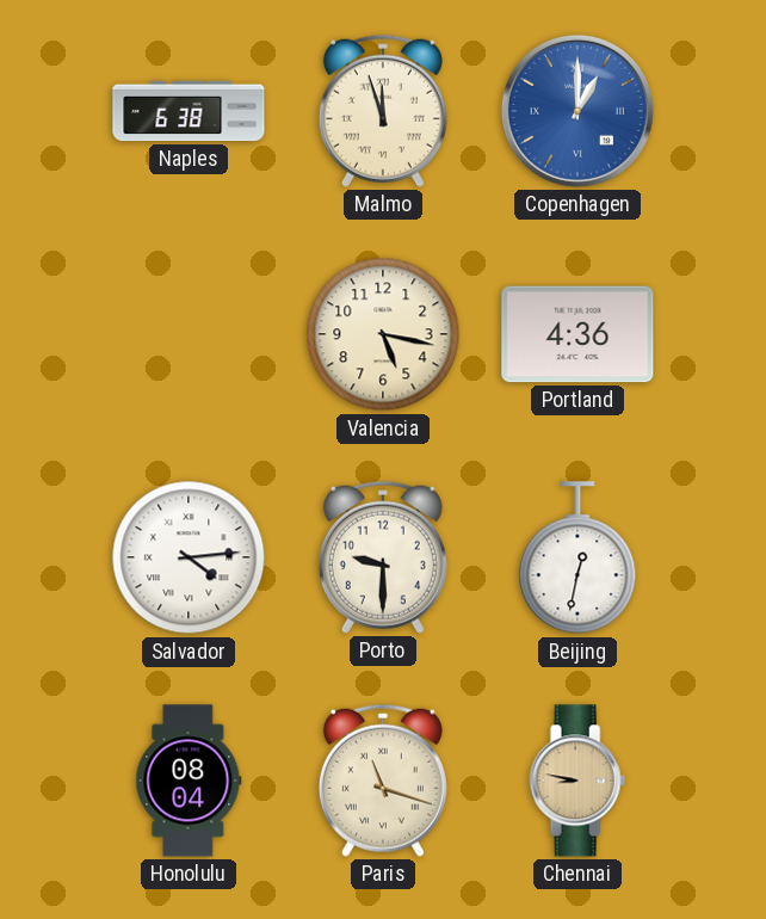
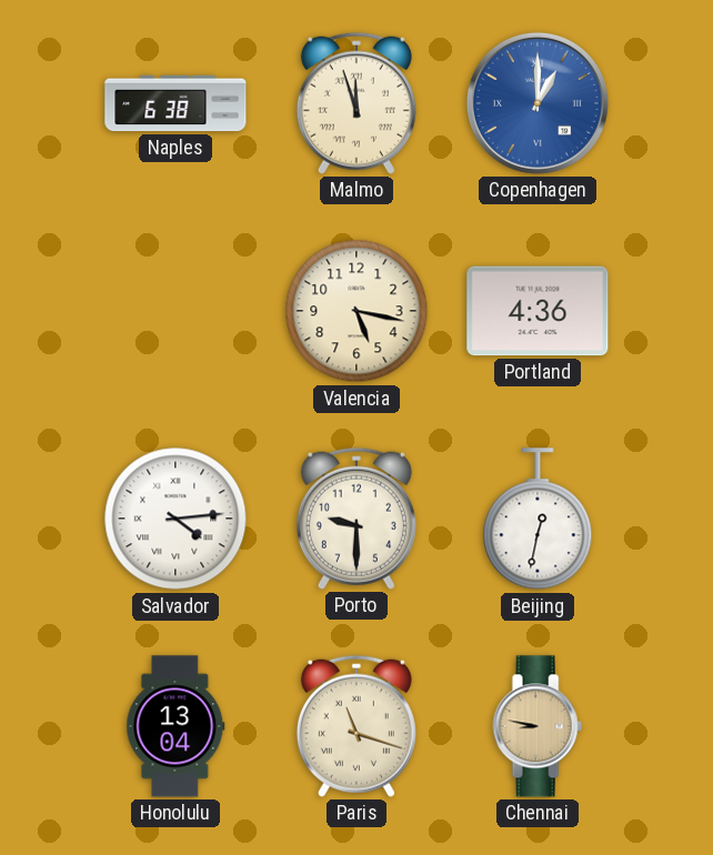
Honolulu: 08:04 -> 13:04 (175, 726)
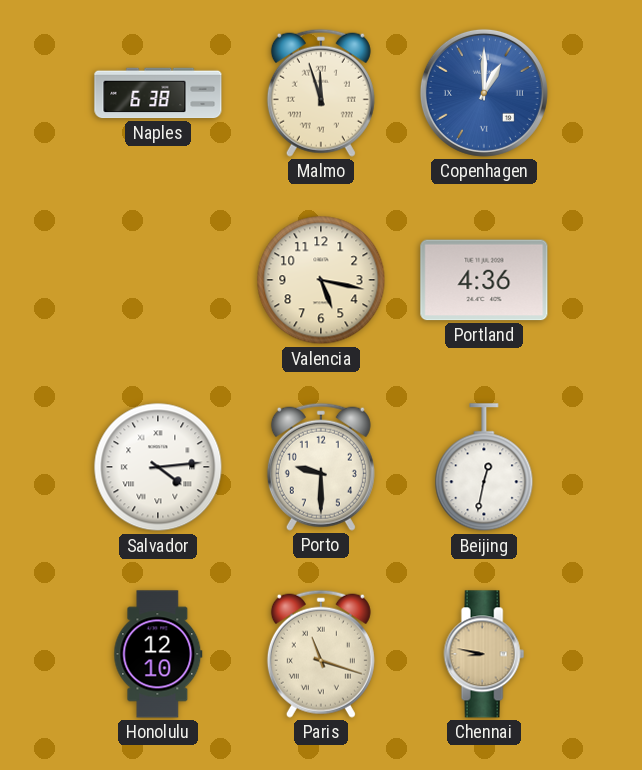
Honolulu: 13:04 -> 12:10 (158, 654)
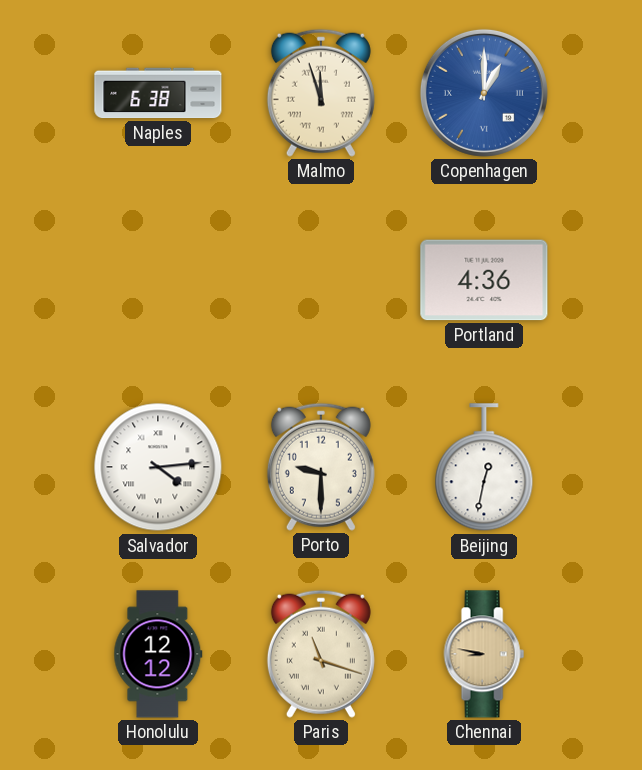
Valencia: 5:17 -> none (321, 280)
Honolulu: 12:10 -> 12:12 (158, 654)
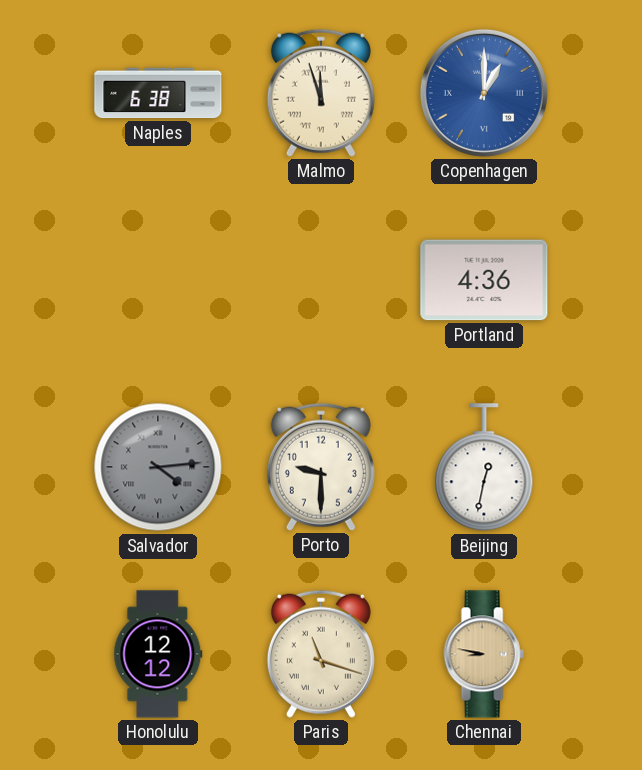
Salvador dial: white -> grey (158, 467)
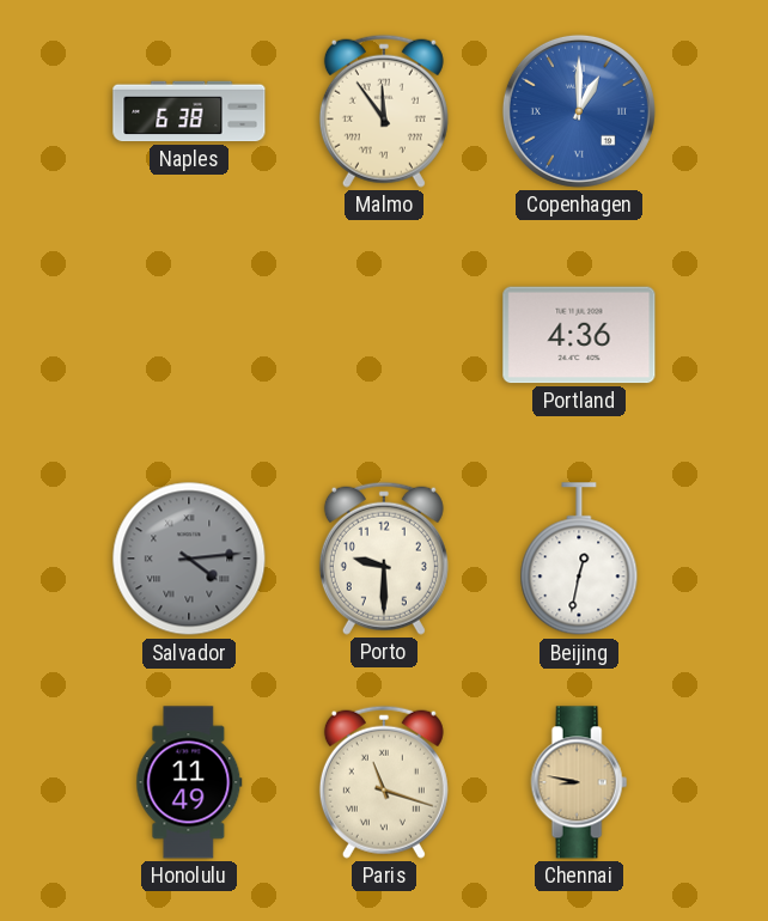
Malmo: 11:57 -> 11:54 (384, 111)
Honolulu: 12:12 -> 11:49 (189, 782)
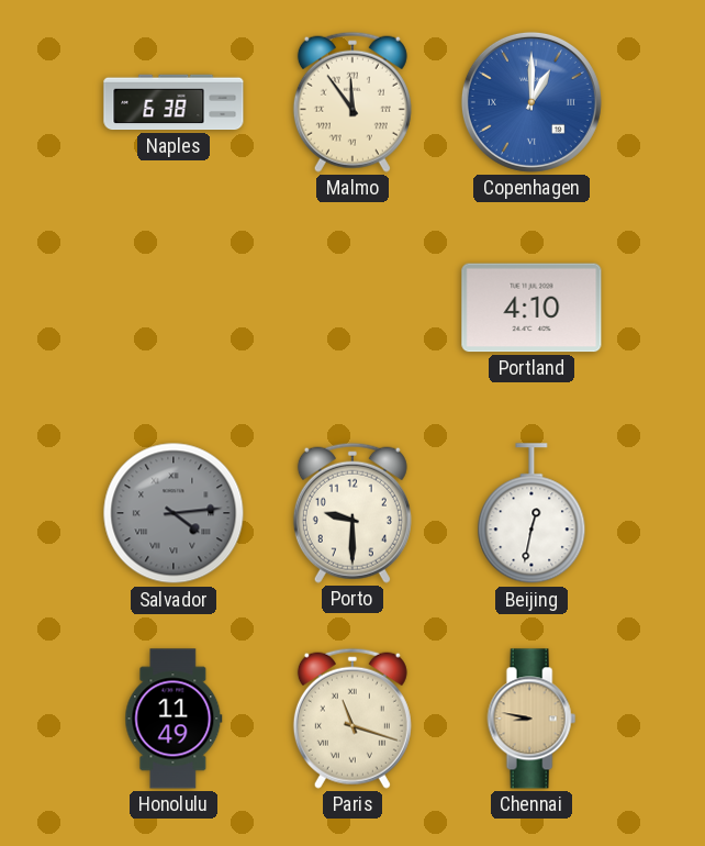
Portland: 4:36 -> 4:10 (531, 308)
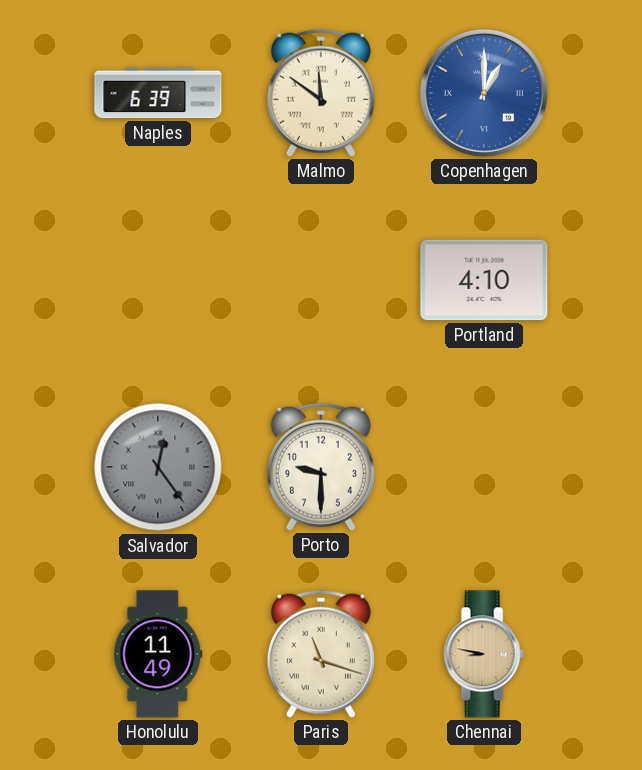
Naples: 6:38 -> 6:39 (158, 93)
Malmo: 11:54 -> 11:51 (321, 93)
Salvador: 4:14 -> 12:24 (158, 467)
Beijing: 12:32 -> none (531, 514)
